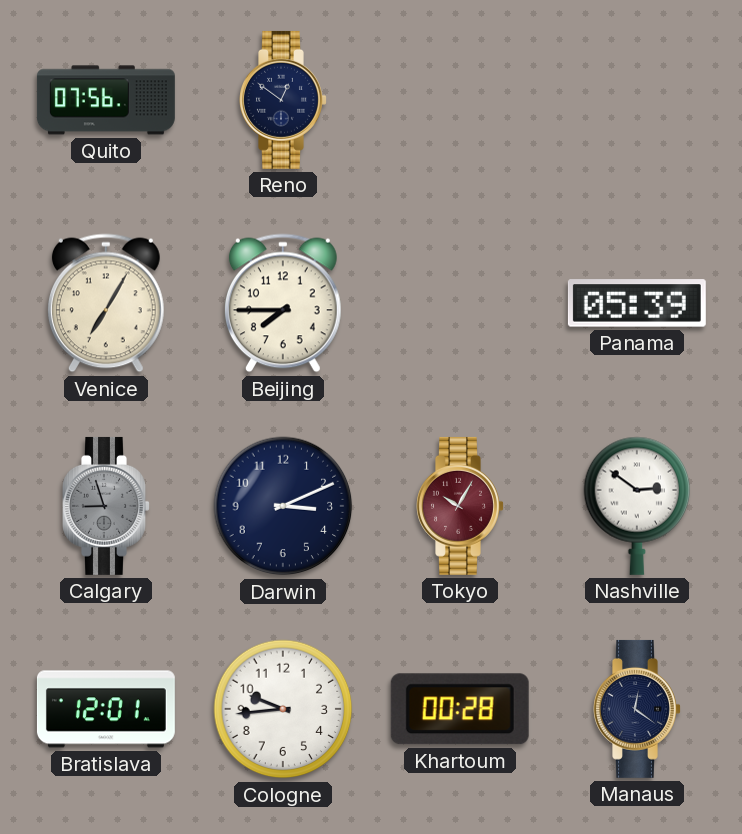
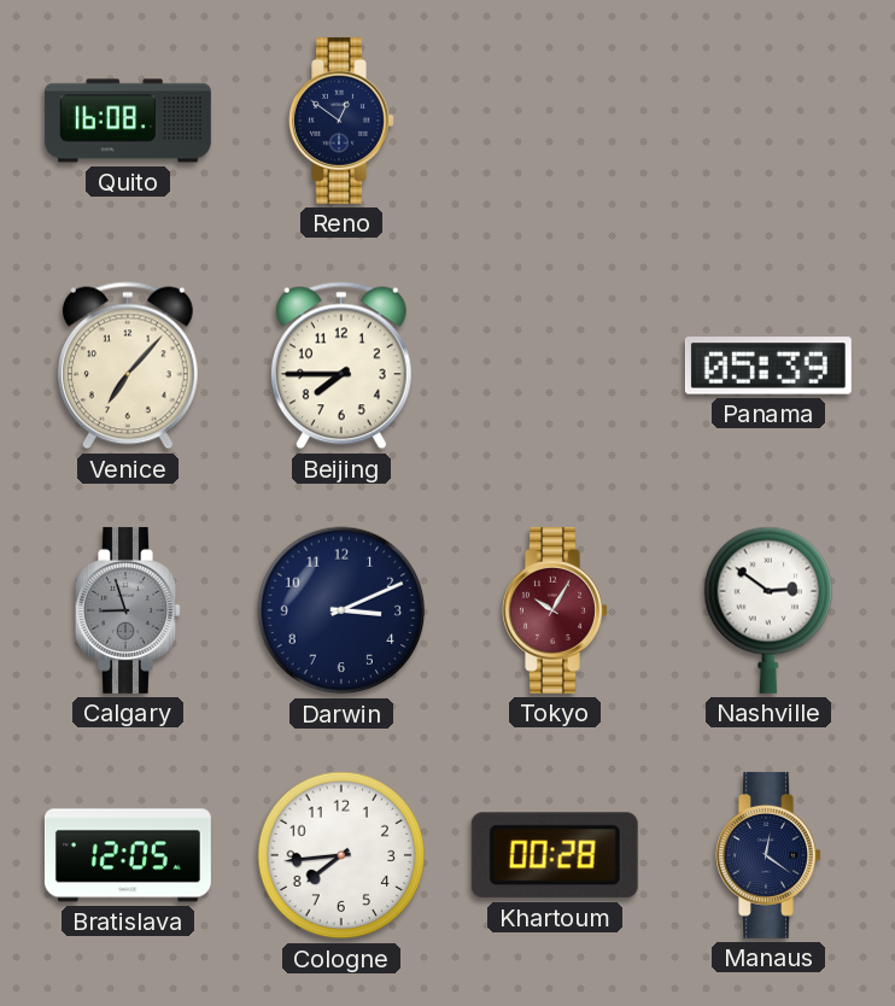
Quito: 07:56 -> 16:08 (128, 121)
Venice: 7:05 -> 7:07 (128, 365)
Bratislava: 12:01 -> 12:05 (128, 855)
Cologne: 9:44 -> 7:44 (341, 855)
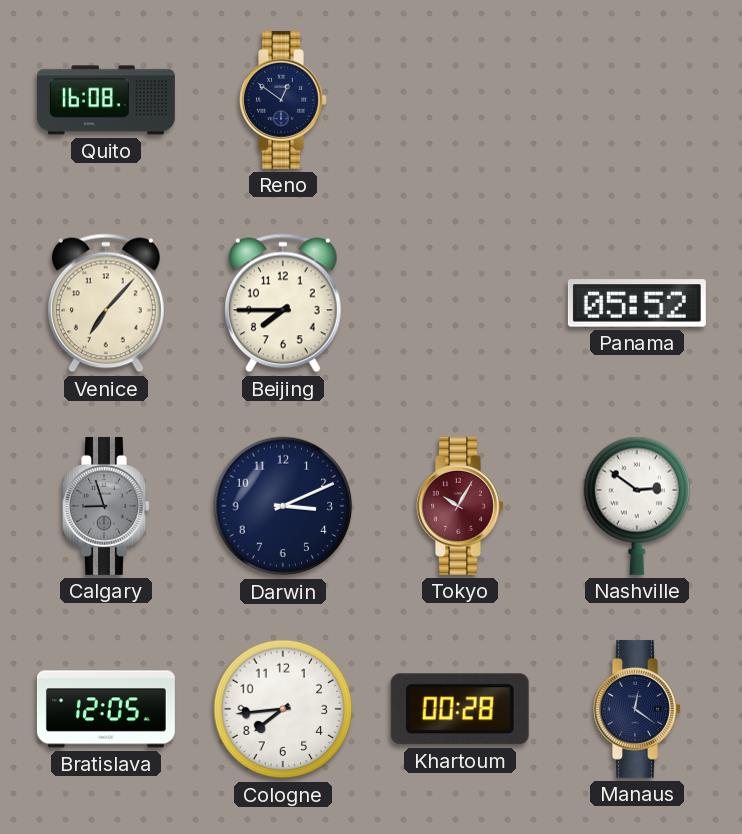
Panama: 05:39 -> 05:52 (637, 303)
